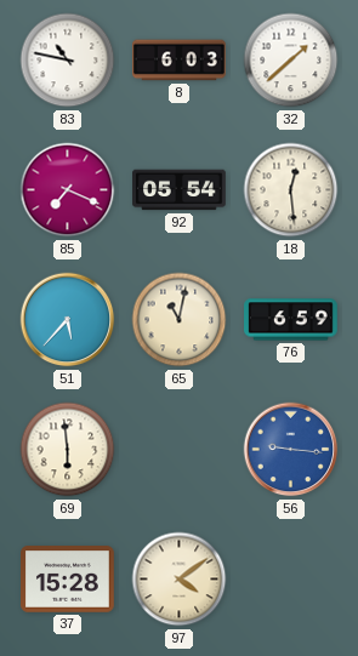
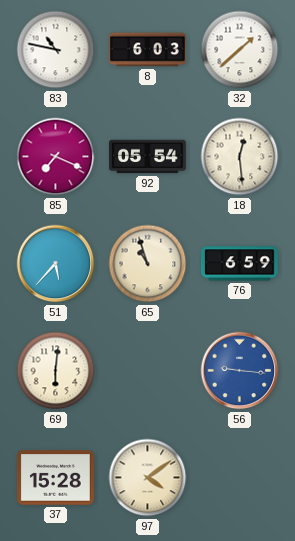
65: 11:02 -> 10:57 (148, 264)
69: 5:59 -> 6:01 (56, 371)
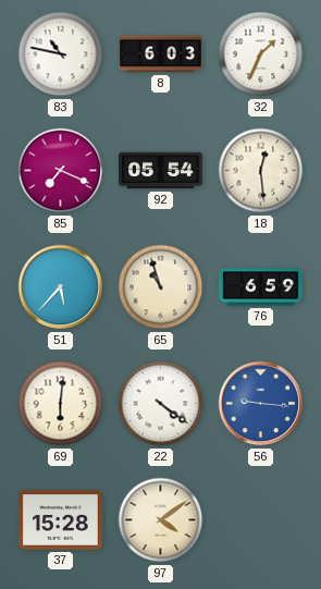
32: 1:38 -> 1:34 (261, 54)
22: none -> 4:21 (161, 404)
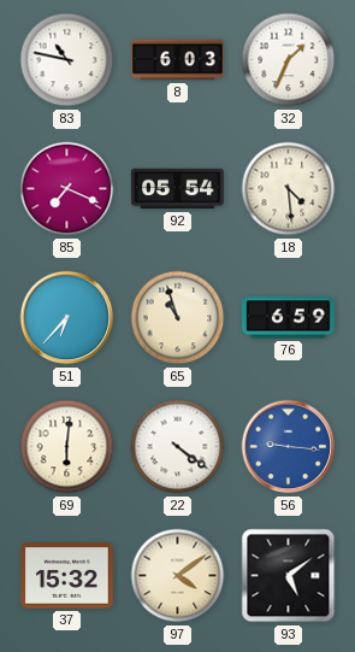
18: 12:29 -> 4:29 (289, 189)
51: 5:37 -> 6:37 (67, 318)
37: 15:28 -> 15:32 (67, 576)
93: none -> 5:09 (289, 576)
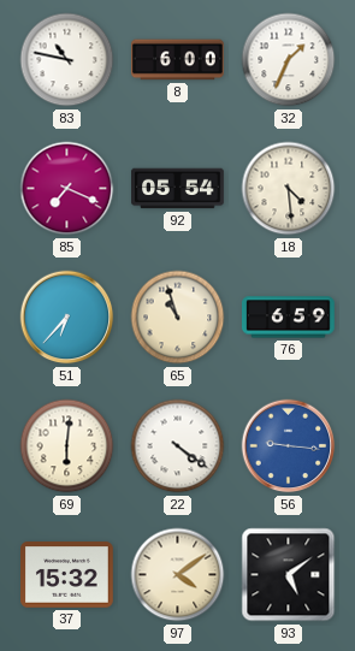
8: 6:03 -> 6:00 (178, 60)
